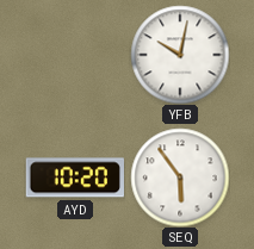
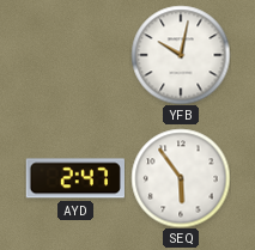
AYD: 10:20 -> 2:47 (74, 178)
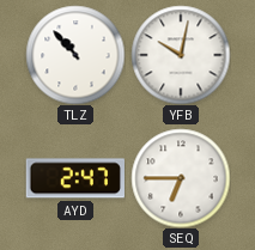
TLZ: none -> 10:53 (75, 55)
SEQ: 5:54 -> 6:45 (181, 178)
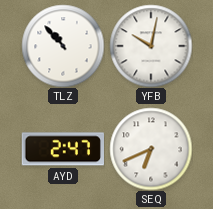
SEQ: 6:45 -> 6:41 (151, 149)
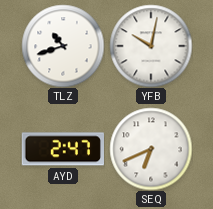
TLZ: 10:53 -> 10:42 (63, 46)
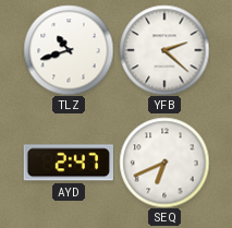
YFB: 10:02 -> 2:22 (164, 50)
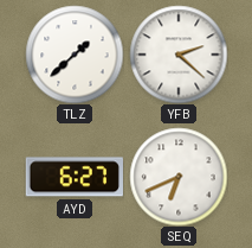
TLZ: 10:42 -> 1:38 (75, 55)
AYD: 2:47 -> 6:27 (73, 177)
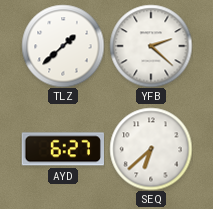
SEQ: 6:41 -> 6:38 (151, 149)
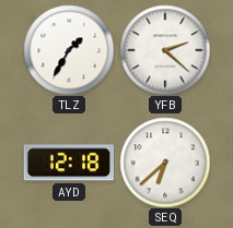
TLZ: 1:38 -> 1:35 (69, 50)
AYD: 6:27 -> 12:18 (68, 163)
